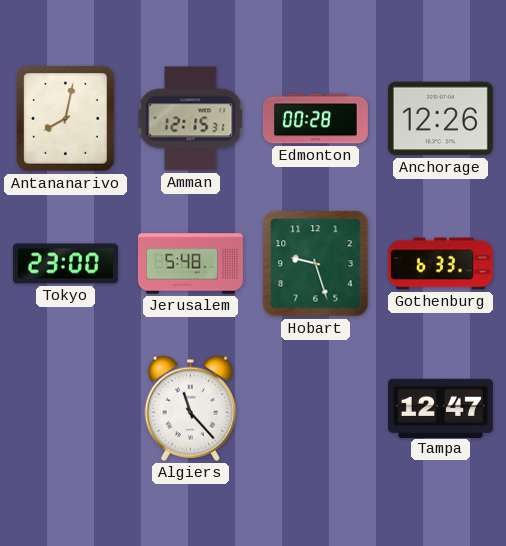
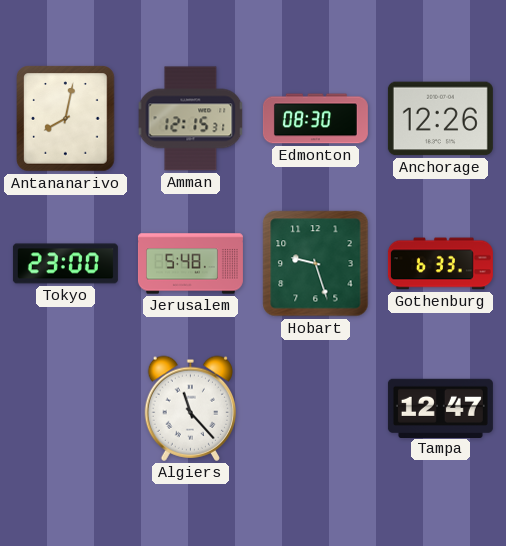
Edmonton: 00:28 -> 08:30 (315, 119)
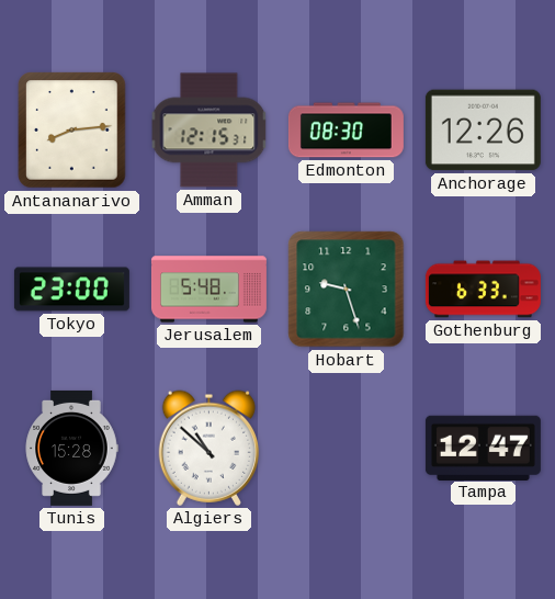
Antananarivo: 8:02 -> 8:14 (72, 131)
Tunis: none -> 15:28 (71, 448)
Algiers: 11:23 -> 10:52 (208, 448)
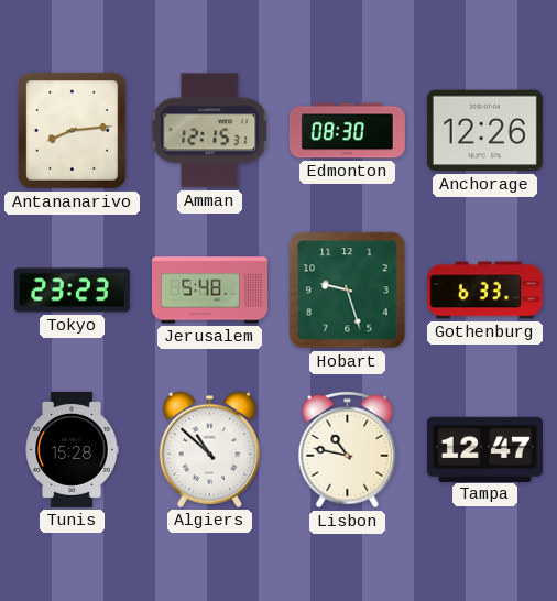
Tokyo: 23:00 -> 23:23 (72, 291)
Lisbon: none -> 10:47 (348, 450)
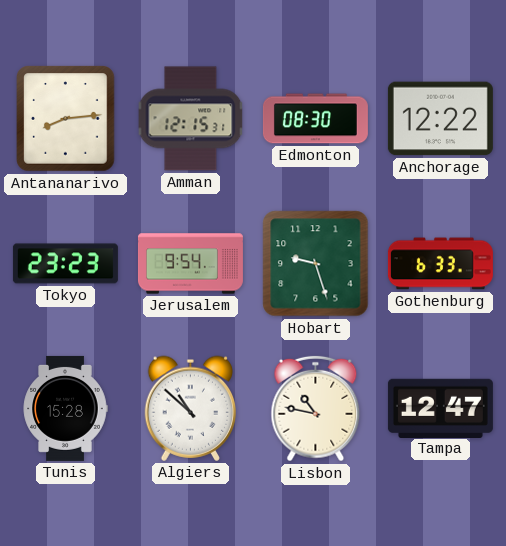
Anchorage: 12:26 -> 12:22 (440, 119)
Jerusalem: 5:48 -> 9:54 (190, 264)
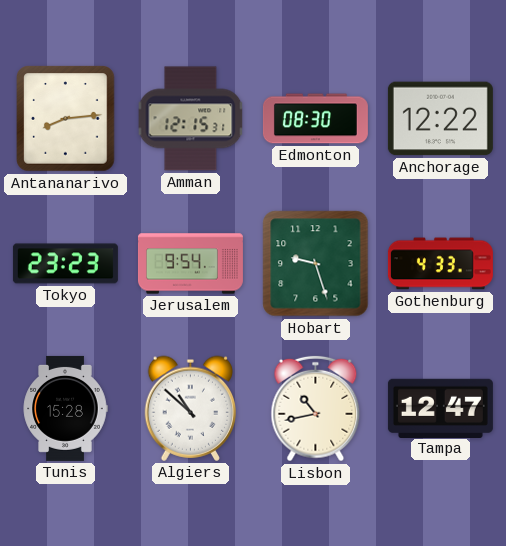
Gothenburg: 6:33 -> 4:33 (440, 264)
Lisbon: 10:47 -> 10:43 (316, 409)
